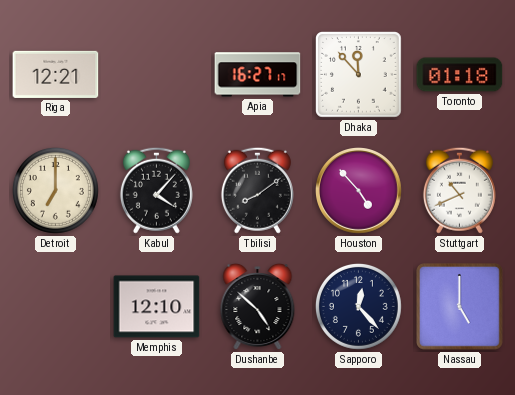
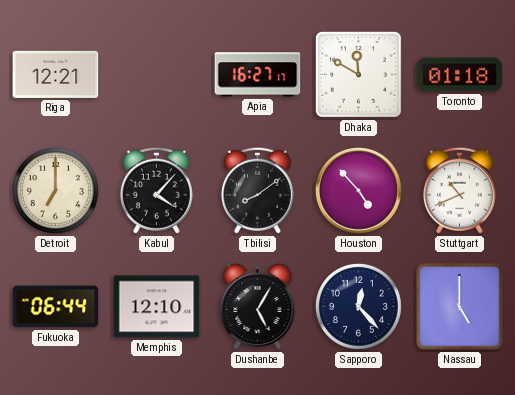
Dhaka: 11:53 -> 11:50 (359, 75)
Fukuoka: none -> 06:44 (56, 307)
Dushanbe: 4:52 -> 5:05 (258, 307)
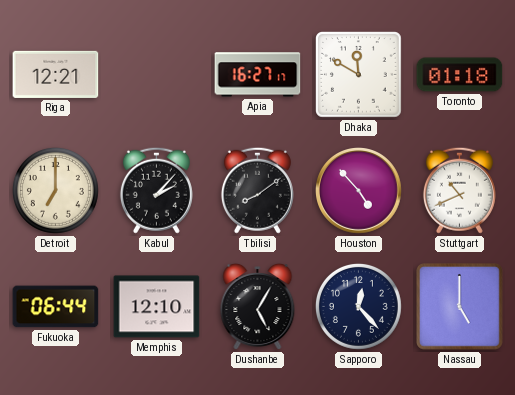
Kabul: 4:07 -> 2:07 (156, 190)
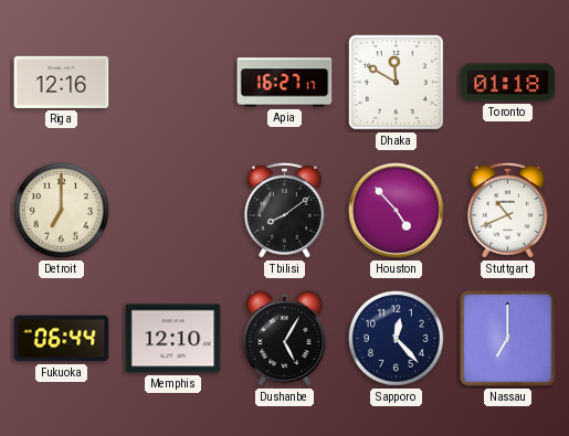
Riga: 12:21 -> 12:16 (62, 82)
Kabul: 2:07 -> none (156, 190)
Nassau: 5:00 -> 7:00 (508, 339)
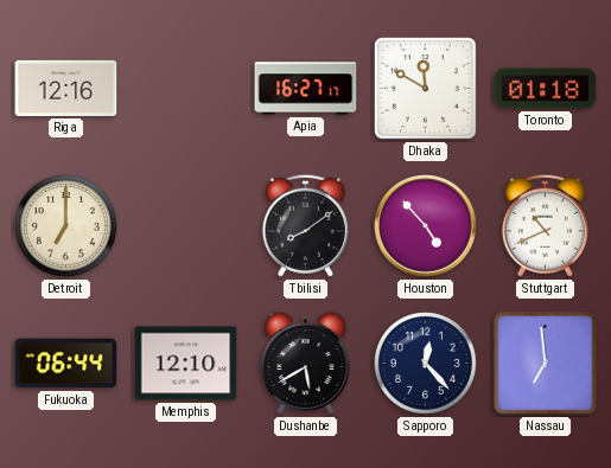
Dushanbe: 5:05 -> 5:40 (306, 364)
Nassau: 7:00 -> 6:59 (546, 364)
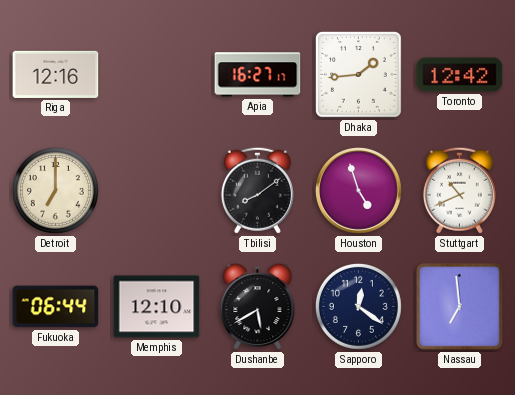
Dhaka: 11:50 -> 1:44 (359, 75)
Toronto: 01:18 -> 12:42 (460, 75)
Houston: 4:53 -> 4:57 (359, 191)
Sapporo: 12:23 -> 12:21 (358, 306)
